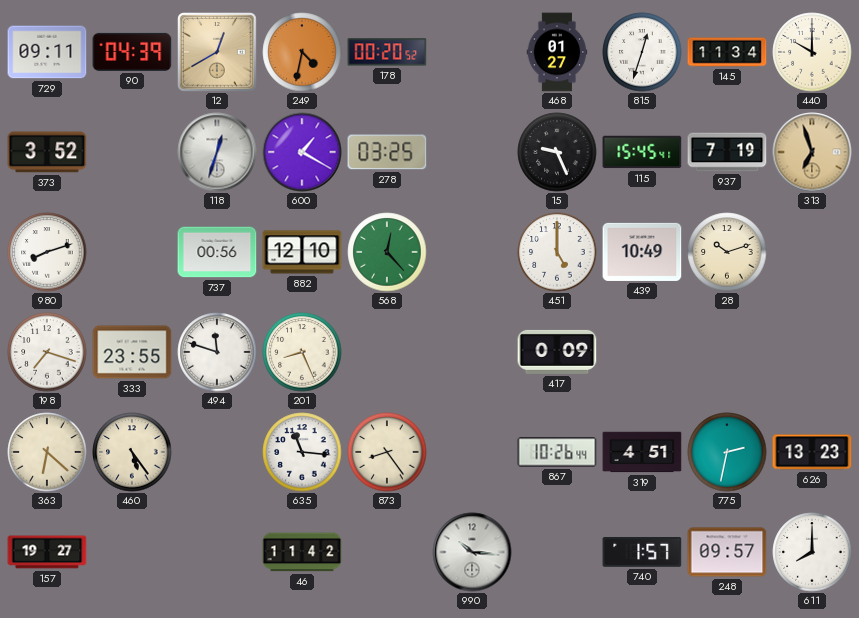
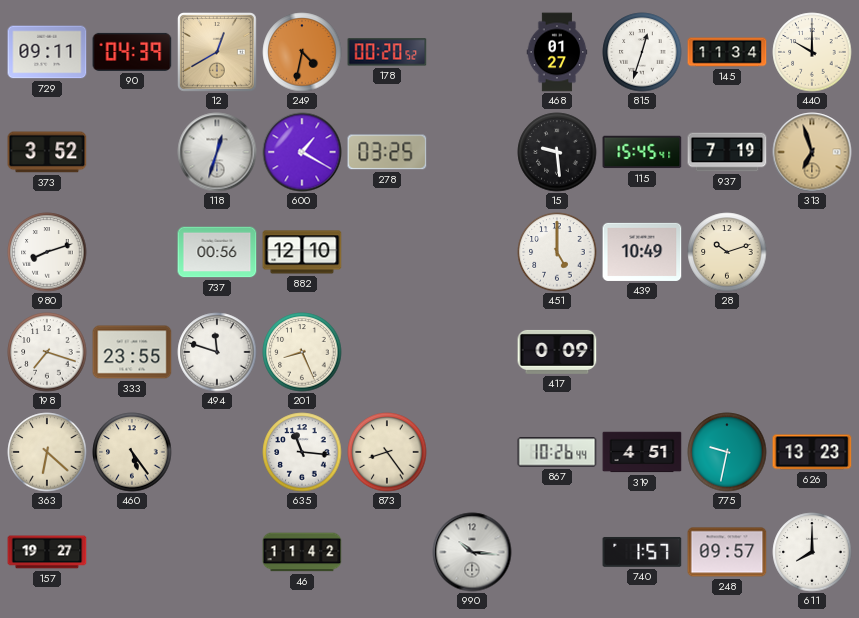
15: 9:26 -> 9:29 (557, 152)
568: 12:23 -> none (387, 252)
775: 2:32 -> 9:32 (727, 452)
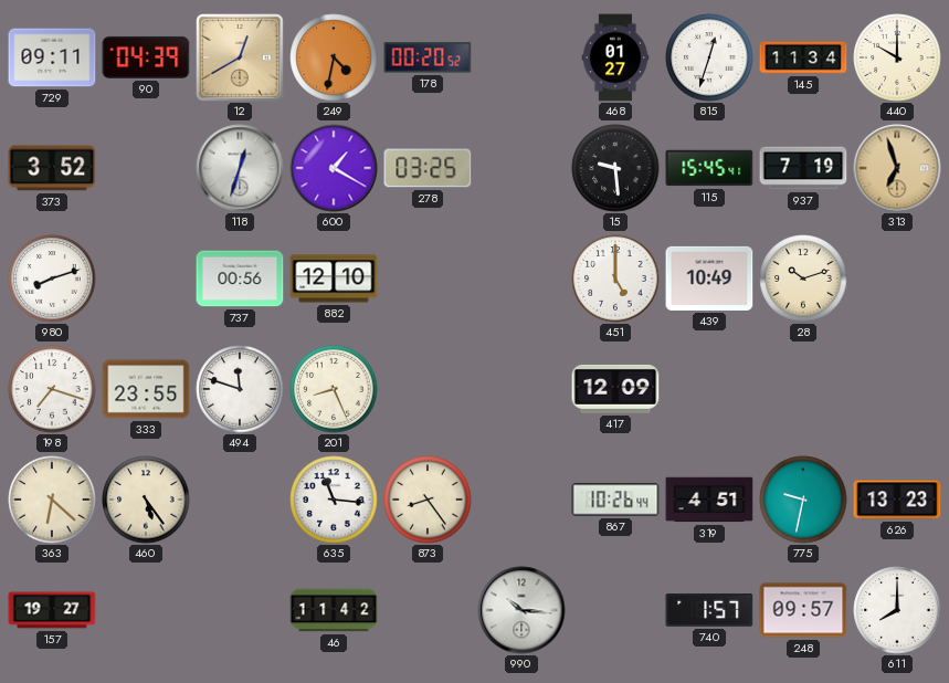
417: 0:09 -> 12:09 (615, 389)
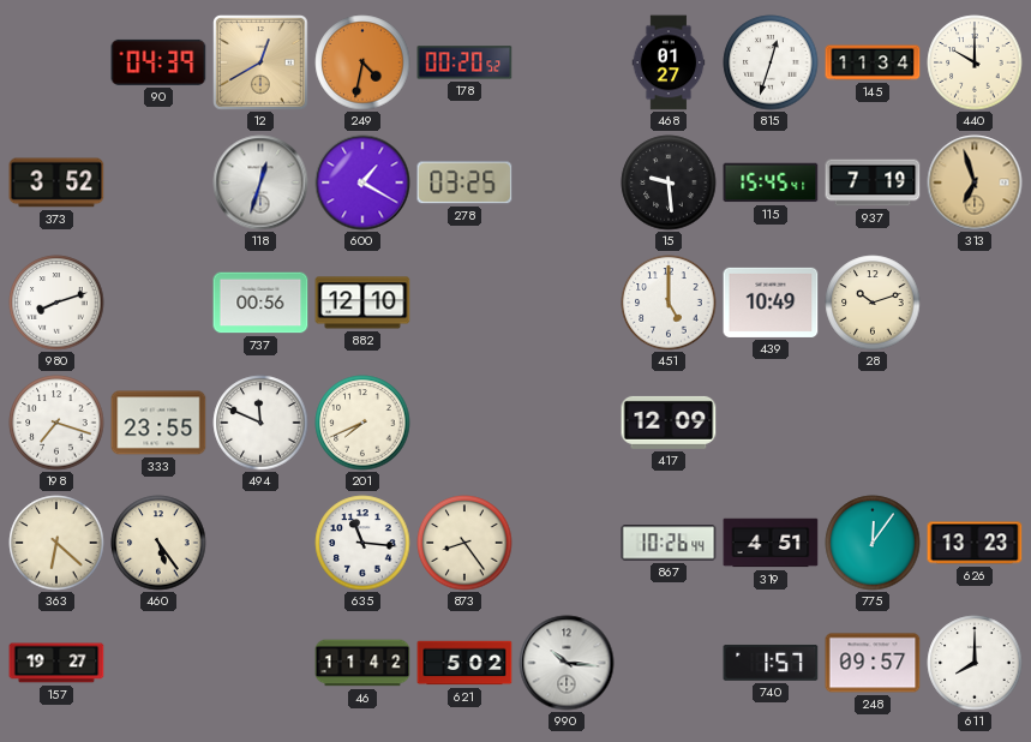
729: 09:11 -> none (52, 57)
494: 11:48 -> 11:49 (260, 423)
201: 8:26 -> 7:41 (362, 423)
775: 9:32 -> 12:06 (873, 543)
621: none -> 5:02 (464, 663)
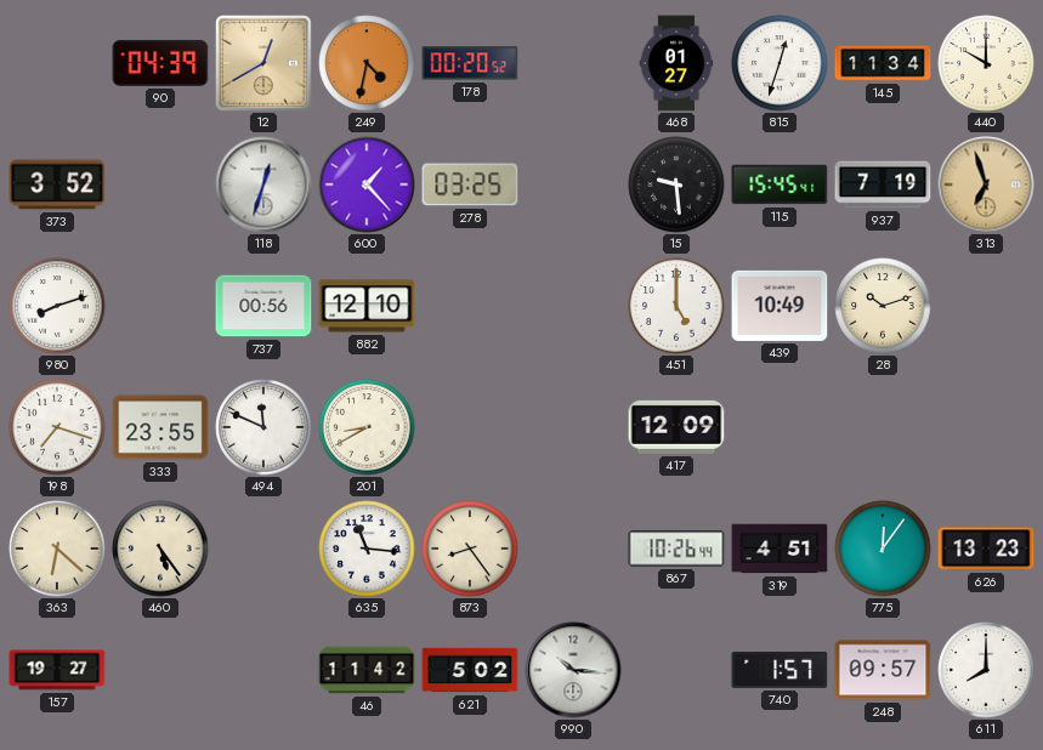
600: 1:20 -> 1:23 (367, 184)
201: 7:41 -> 8:40 (367, 427)
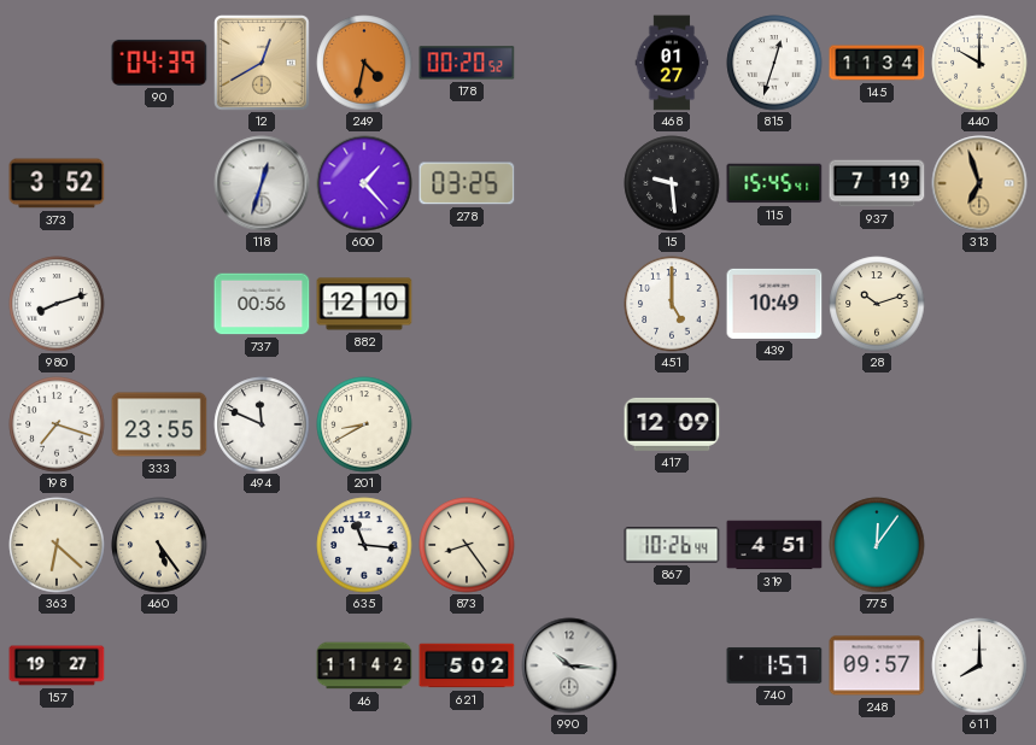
626: 13:23 -> none (986, 549)
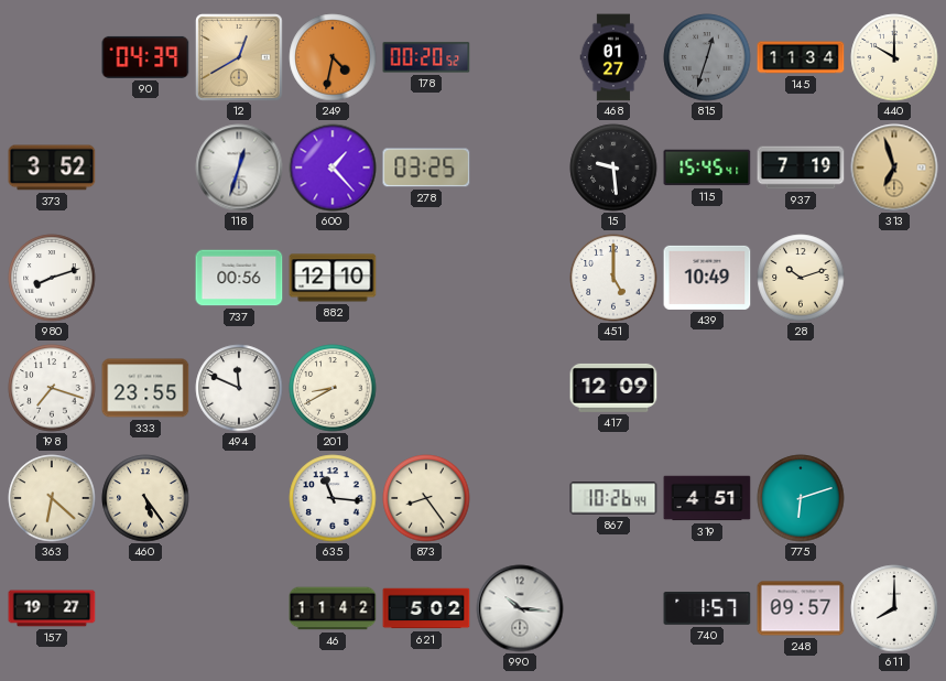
815 dial: white -> grey (707, 57)
775: 12:06 -> 6:12 (801, 498)
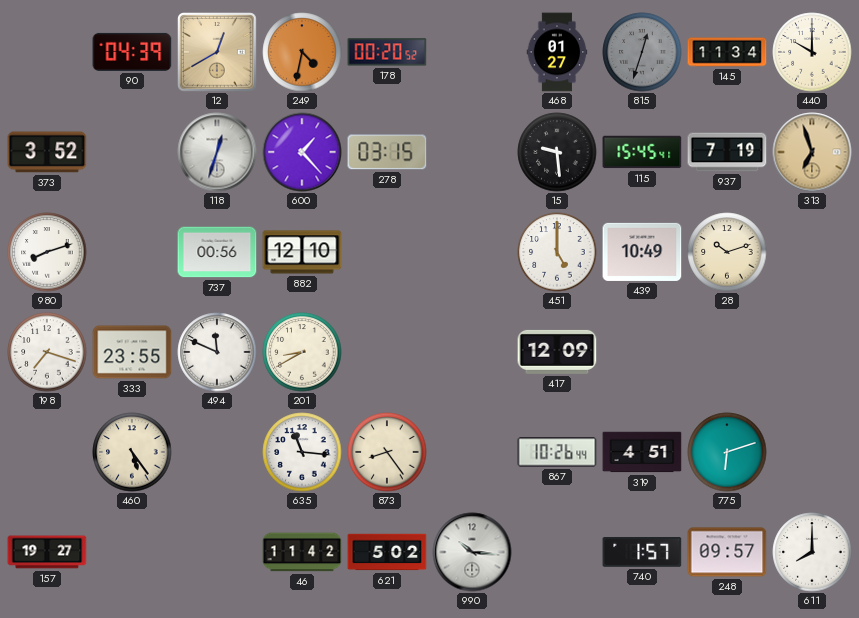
278: 03:25 -> 03:15 (387, 152)
363: 6:22 -> none (52, 498)
